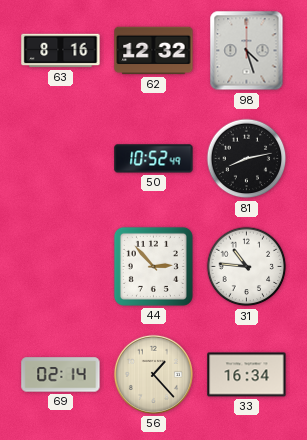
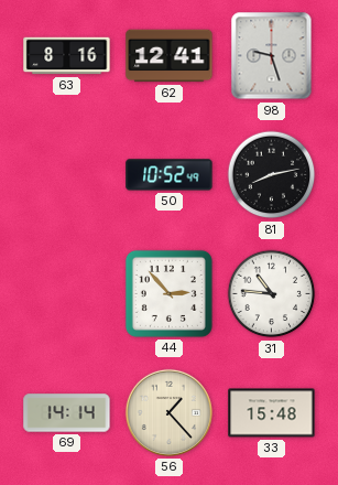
62: 12:32 -> 12:41 (170, 56)
98: 4:27 -> 9:27 (272, 56)
69: 02:14 -> 14:14 (67, 413)
33: 16:34 -> 15:48 (272, 413)
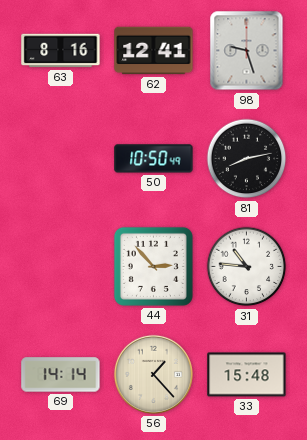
50: 10:52 -> 10:50 (154, 159)
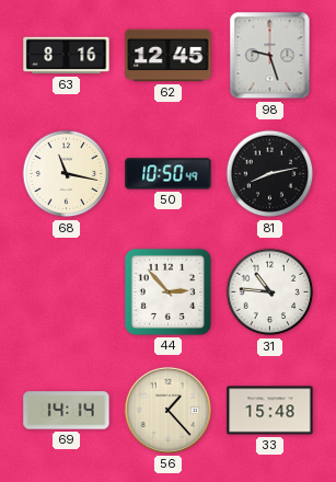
62: 12:41 -> 12:45 (169, 56)
68: none -> 11:17 (67, 174)
